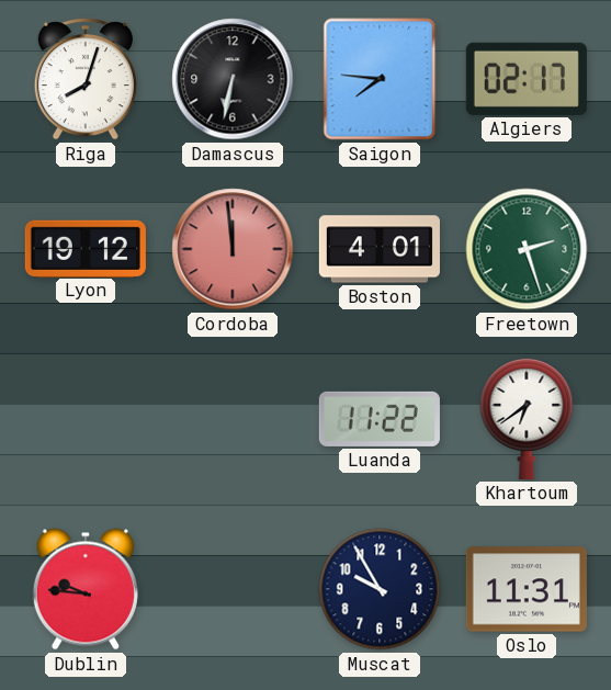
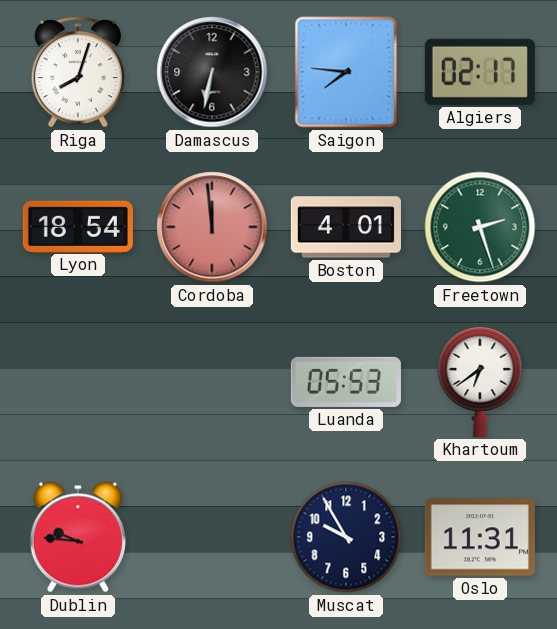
Lyon: 19:12 -> 18:54 (78, 226)
Luanda: 11:22 -> 05:53 (346, 382)
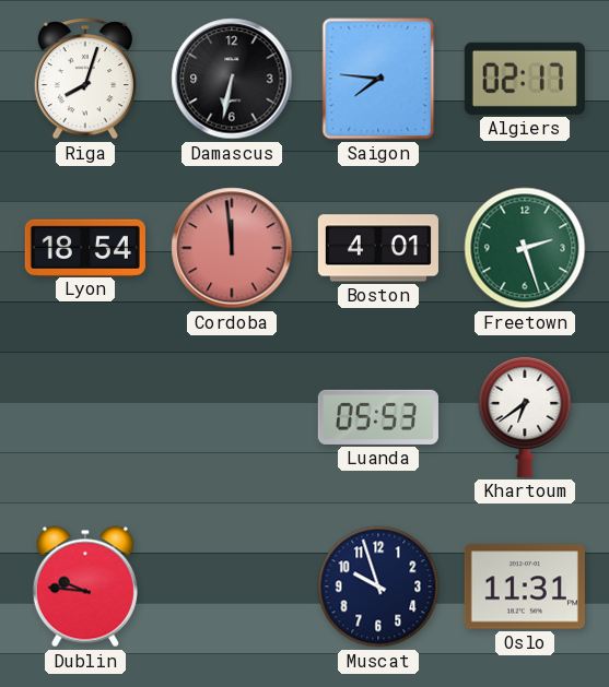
Muscat: 9:55 -> 9:57 (378, 587)
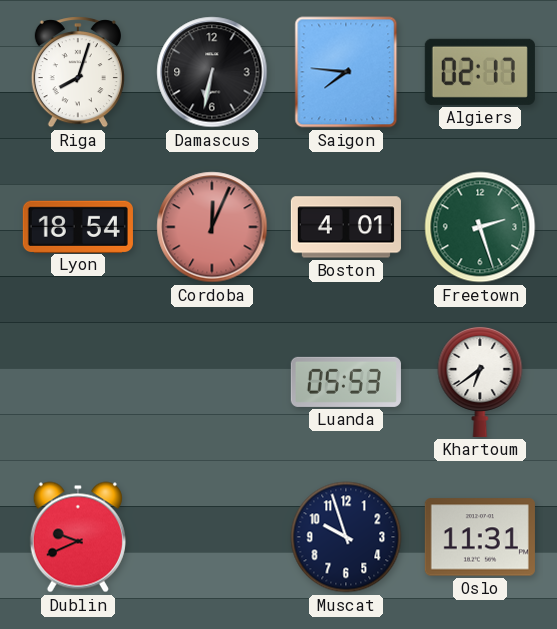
Cordoba: 11:59 -> 12:04 (212, 227)
Dublin: 9:46 -> 9:41 (78, 537)
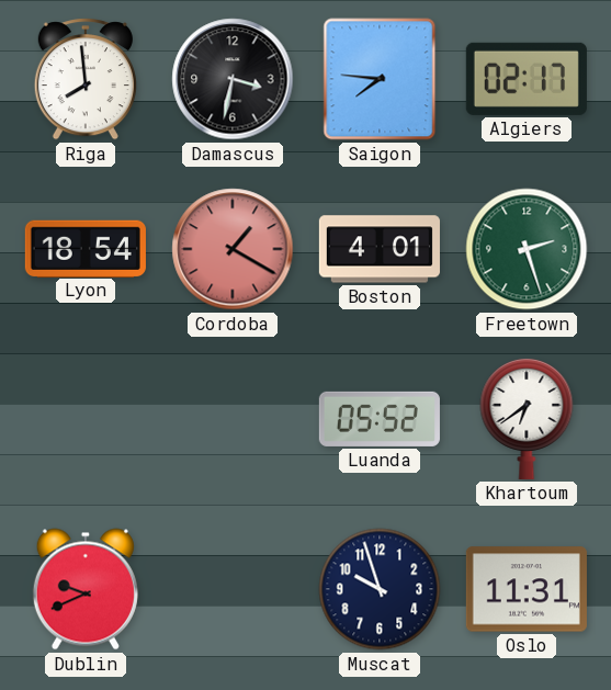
Riga: 8:03 -> 7:59 (86, 79)
Damascus: 6:32 -> 3:32 (233, 79)
Cordoba: 12:04 -> 1:20 (233, 249)
Luanda: 05:53 -> 05:52 (380, 419)
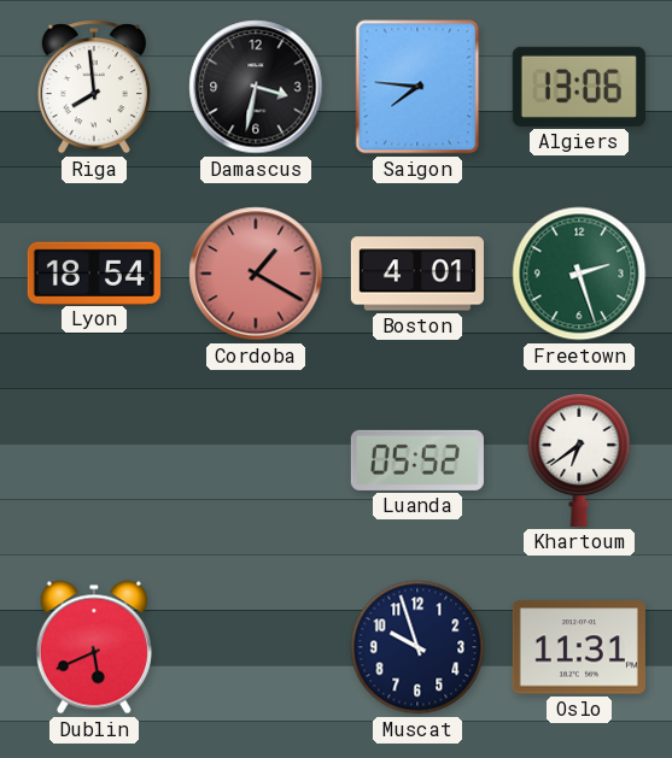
Algiers: 02:17 -> 13:06 (579, 87)
Dublin: 9:41 -> 5:41 (94, 647)
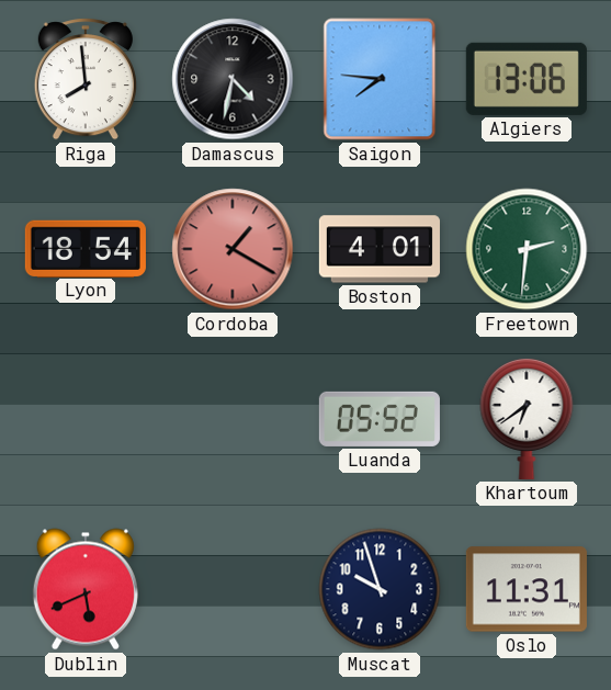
Damascus: 3:32 -> 4:32 (233, 79)
Freetown: 2:27 -> 2:31 (527, 249)
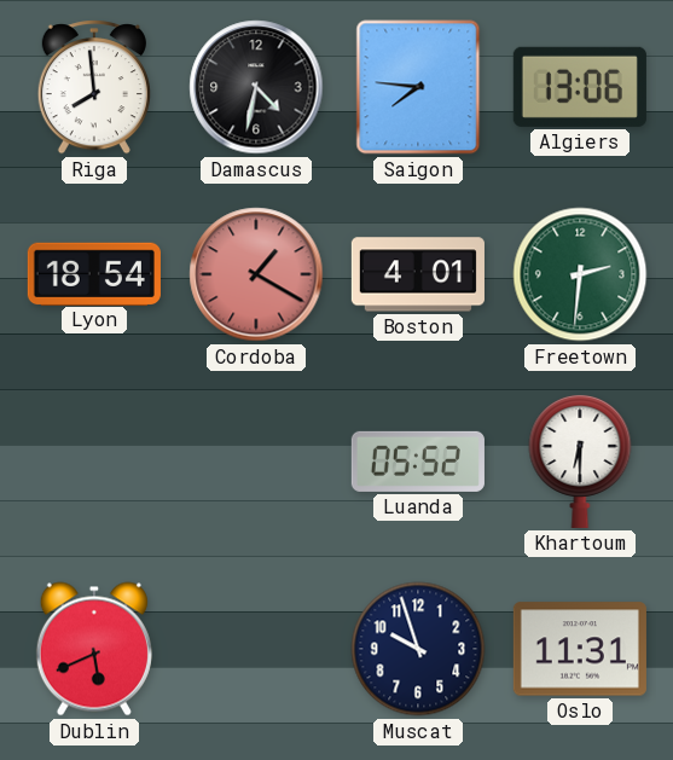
Khartoum: 6:39 -> 6:30 (580, 460)
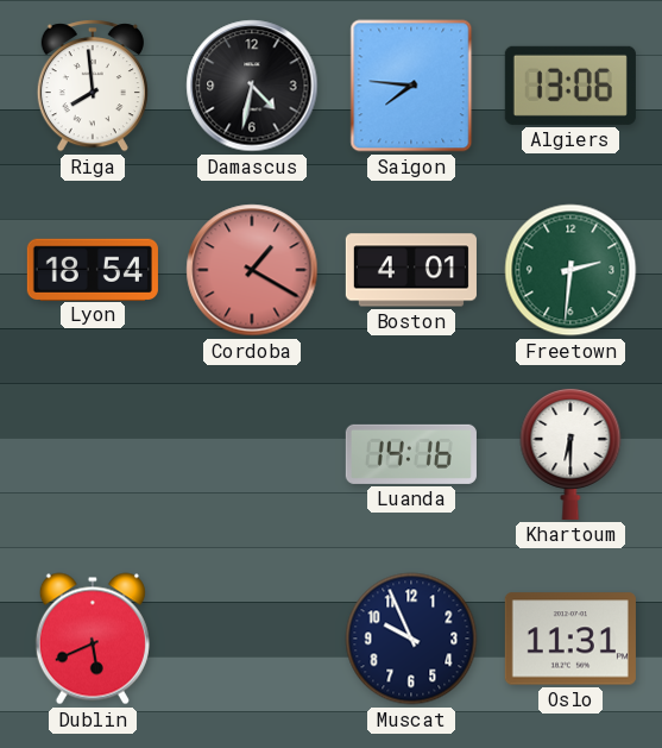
Luanda: 05:52 -> 14:16 (411, 454)
Muscat: 9:57 -> 9:56 (411, 639)
